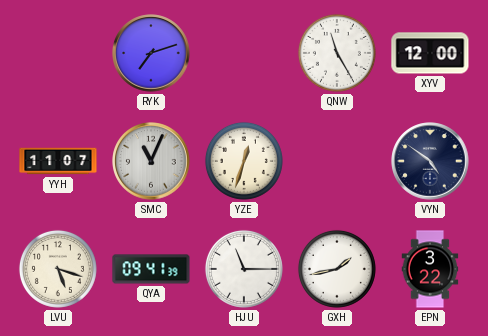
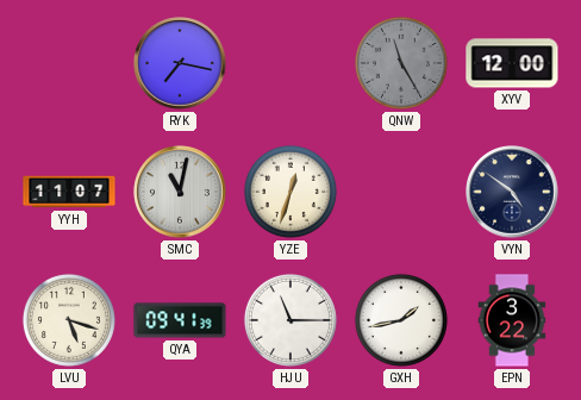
RYK: 7:12 -> 7:17 (180, 63)
QNW dial: white -> grey (401, 63)
SMC: 11:04 -> 11:02 (180, 192)
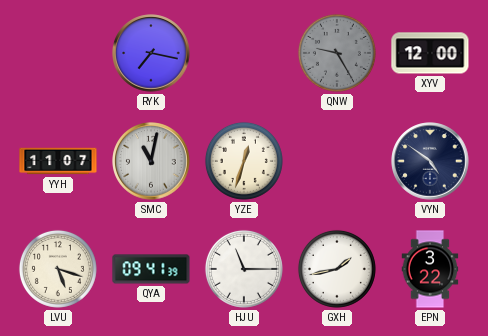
QNW: 11:25 -> 9:25 (337, 53)
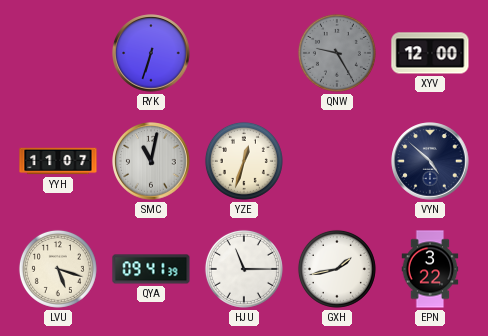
RYK: 7:17 -> 6:33 (151, 53)
VYN: 4:51 -> 4:52 (430, 161)
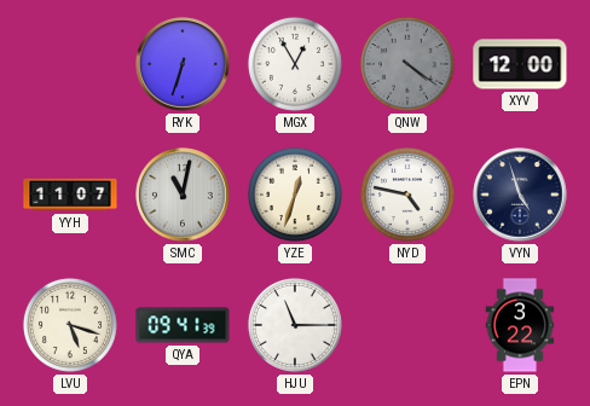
MGX: none -> 12:55 (295, 64)
QNW: 9:25 -> 4:21 (407, 64)
NYD: none -> 4:47 (407, 195)
VYN: 4:52 -> 4:57 (520, 195)
GXH: 1:43 -> none (337, 269)
